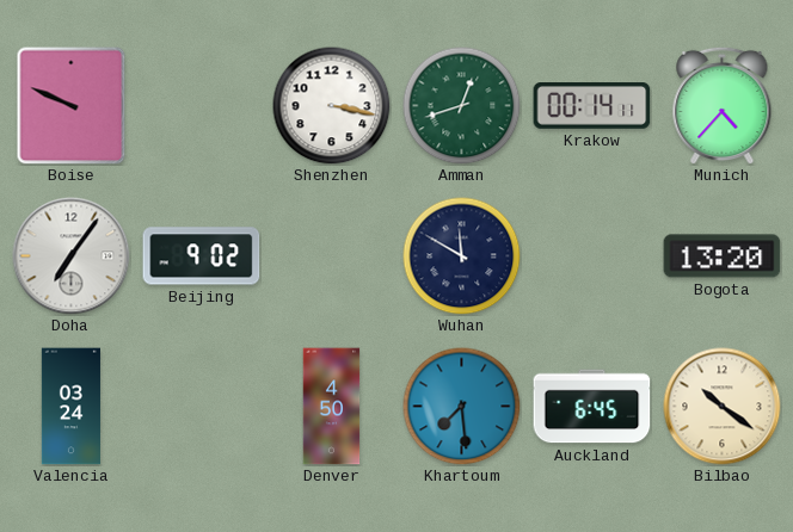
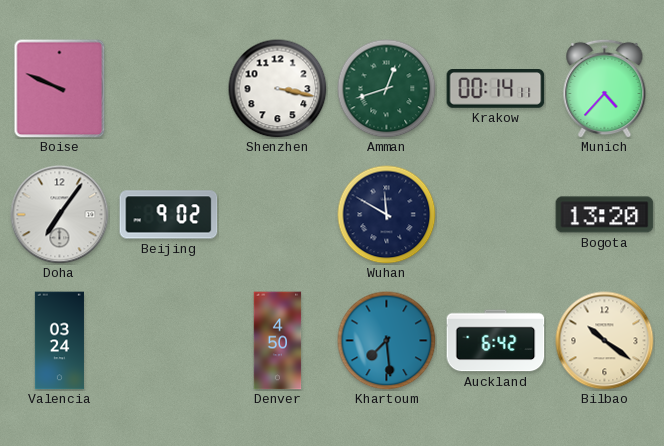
Auckland: 6:45 -> 6:42 (496, 341)
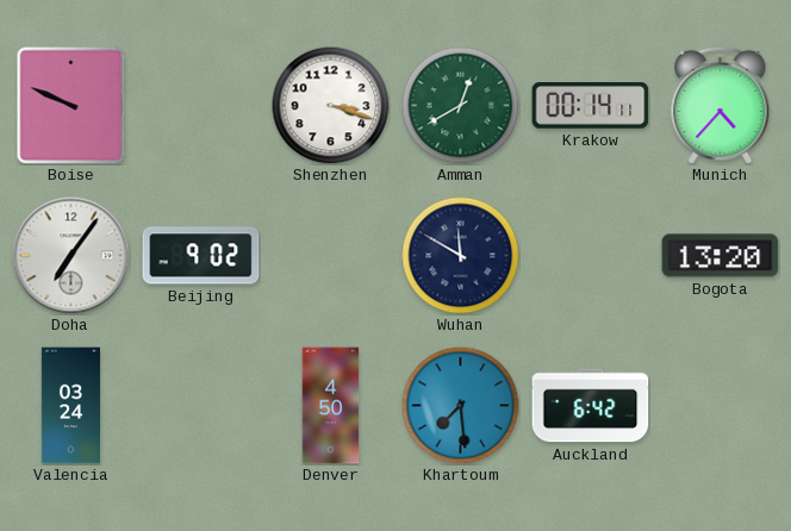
Shenzhen: 3:17 -> 3:18 (331, 106)
Amman: 12:42 -> 12:40 (461, 106)
Bilbao: 10:21 -> none (605, 341)
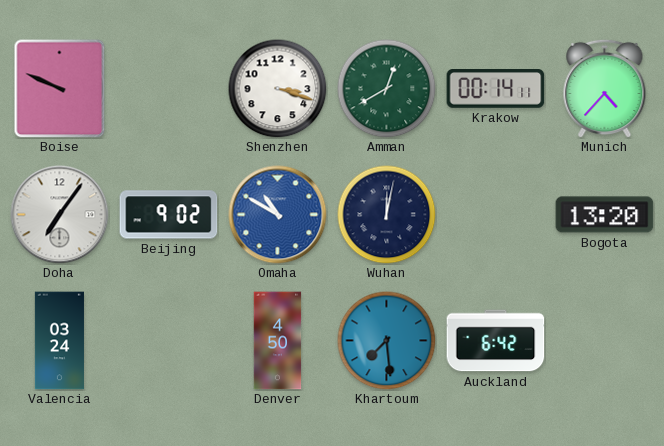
Omaha: none -> 10:50 (278, 215)
Wuhan: 11:50 -> 12:02 (387, 215)
